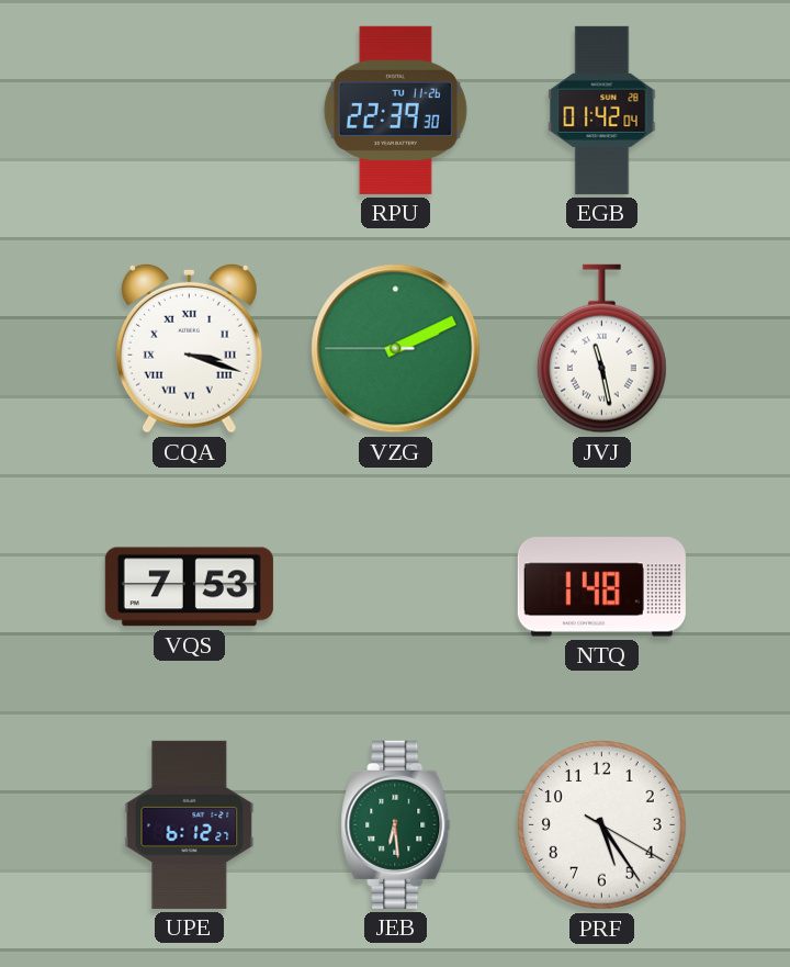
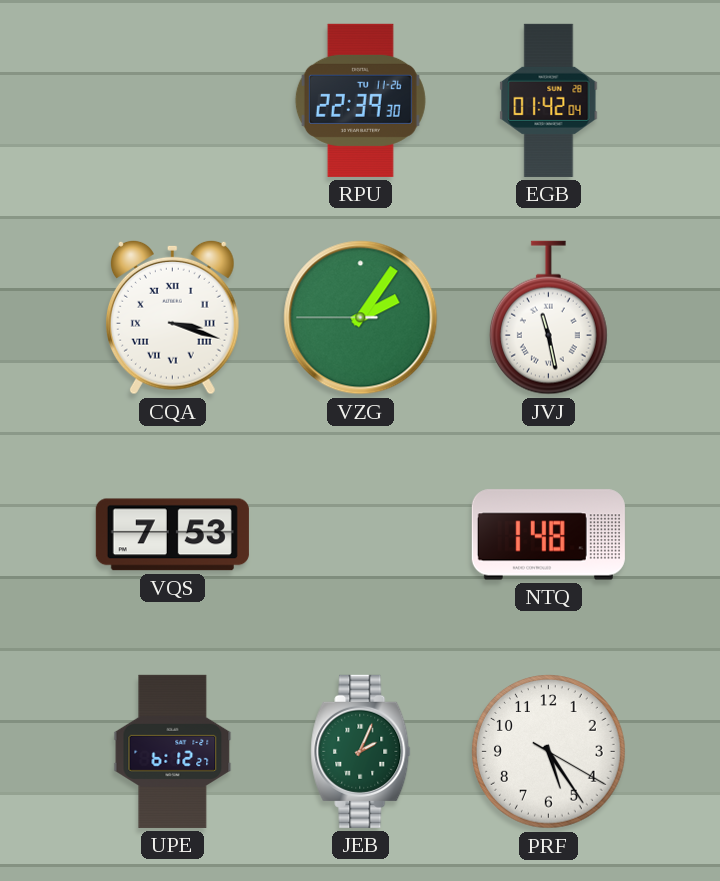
VZG: 2:10 -> 2:05 (361, 318)
JEB: 6:29 -> 2:04 (361, 751)
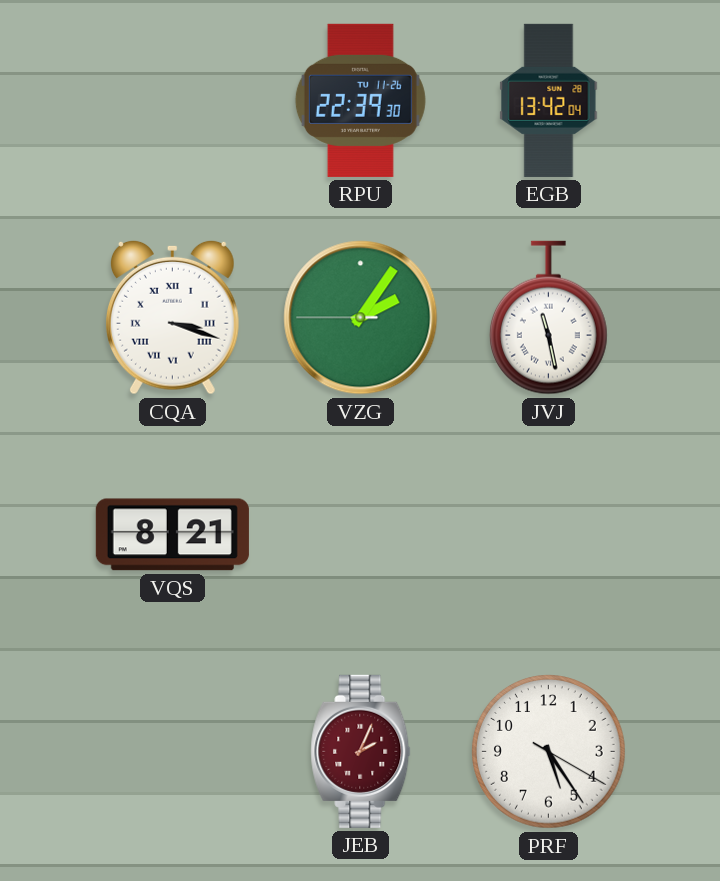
EGB: 01:42 -> 13:42 (549, 100)
VQS: 7:53 -> 8:21 (172, 535)
NTQ: 1:48 -> none (548, 535)
UPE: 6:12 -> none (173, 751)
JEB dial: green -> burgundy (361, 751)
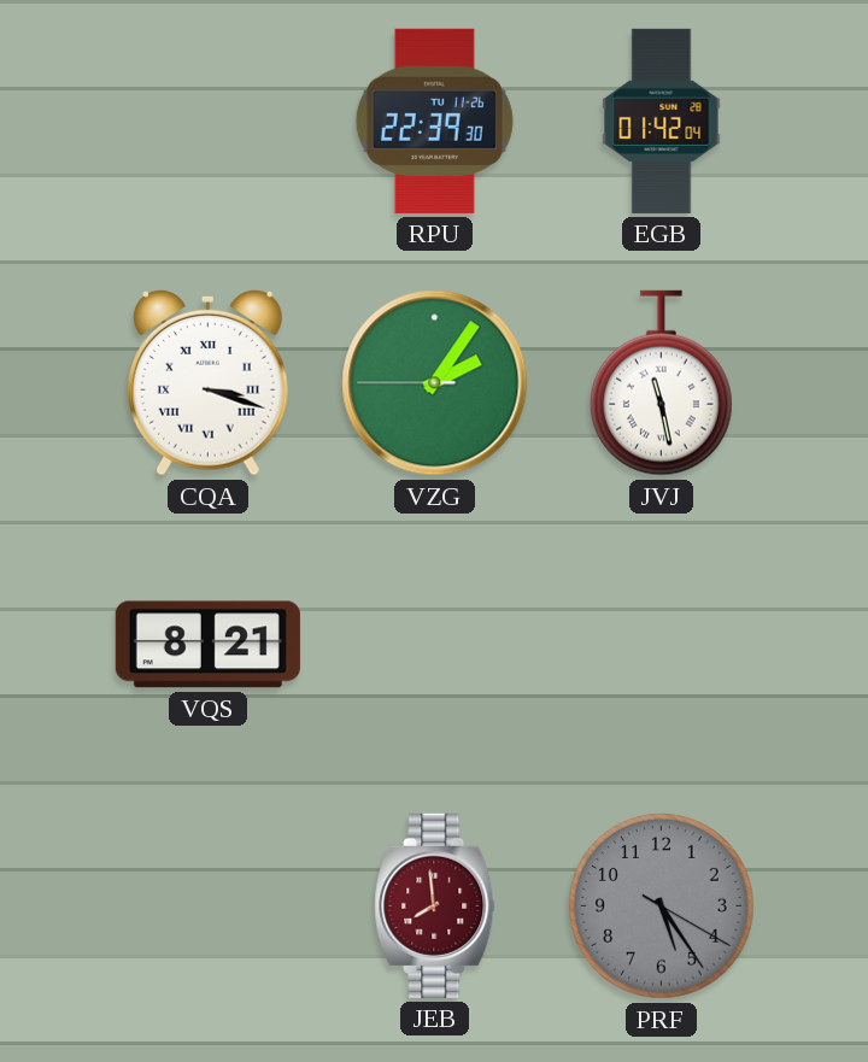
EGB: 13:42 -> 01:42 (662, 121)
JEB: 2:04 -> 7:59 (435, 905)
PRF dial: white -> grey (662, 906)
